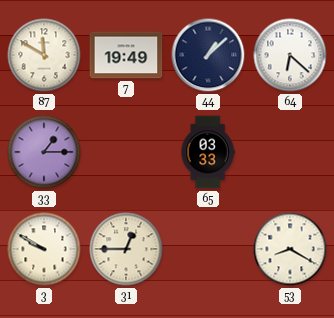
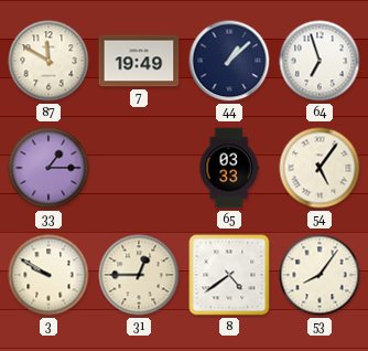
64: 6:22 -> 6:57 (320, 61)
54: none -> 5:06 (320, 168)
8: none -> 4:39 (229, 275)
53: 8:20 -> 8:06 (320, 275)
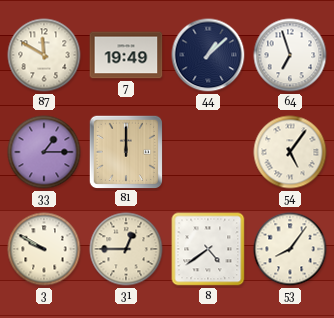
81: none -> 12:00 (125, 151)
65: 03:33 -> none (229, 168)
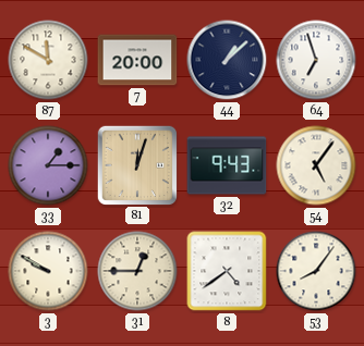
7: 19:49 -> 20:00 (137, 60)
81: 12:00 -> 12:03 (136, 164)
32: none -> 9:43 (227, 165)
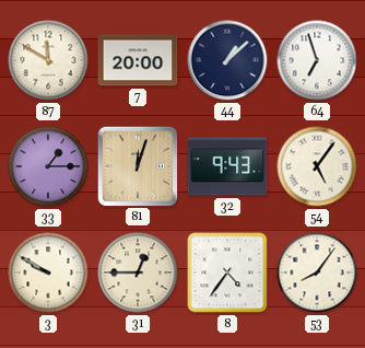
8: 4:39 -> 4:36 (227, 272)
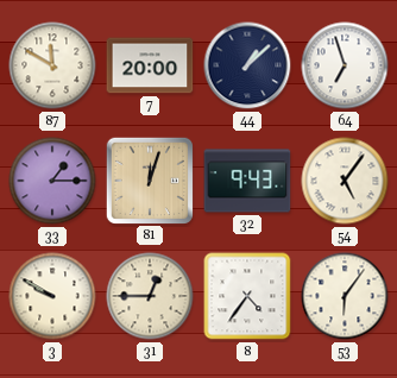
53: 8:06 -> 6:06 (345, 296)
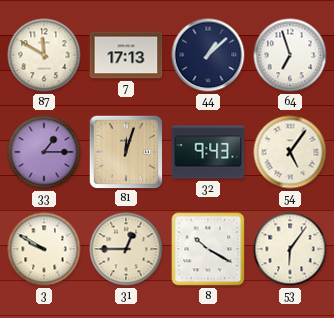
7: 20:00 -> 17:13 (126, 55)
8: 4:36 -> 10:20 (208, 249)
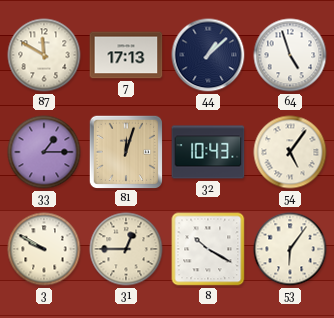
64: 6:57 -> 4:57 (290, 55)
32: 9:43 -> 10:43 (208, 152)
